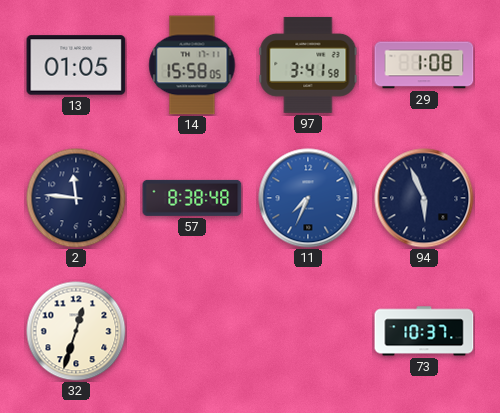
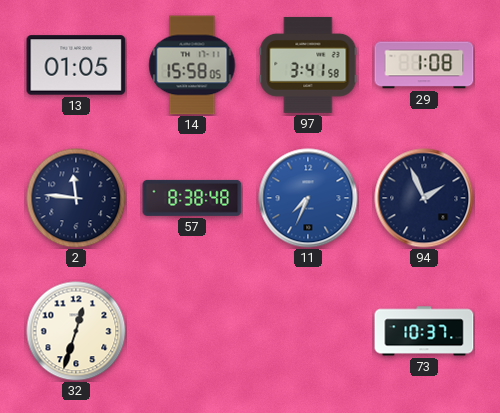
94: 5:56 -> 1:56 (424, 198)
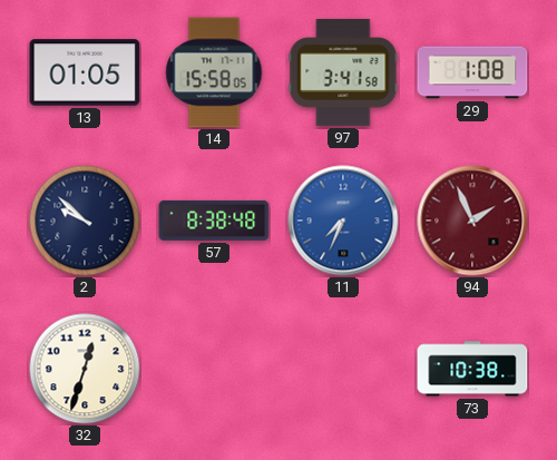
2: 11:46 -> 9:52 (85, 221)
94 dial: navy -> burgundy (472, 221)
73: 10:37 -> 10:38 (472, 369)
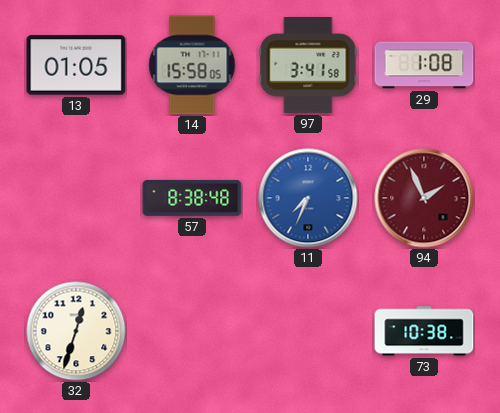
2: 9:52 -> none (85, 221)
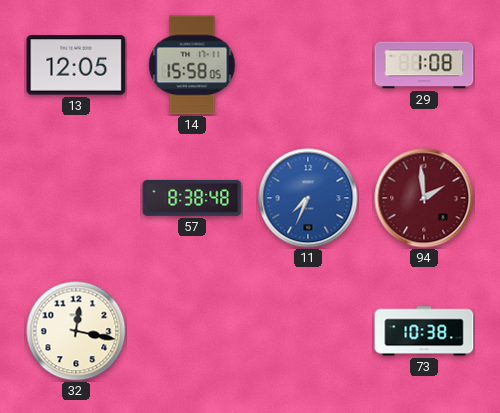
13: 01:05 -> 12:05 (76, 65)
97: 3:41 -> none (308, 65)
94: 1:56 -> 1:59 (424, 198)
32: 12:33 -> 12:17 (76, 331)
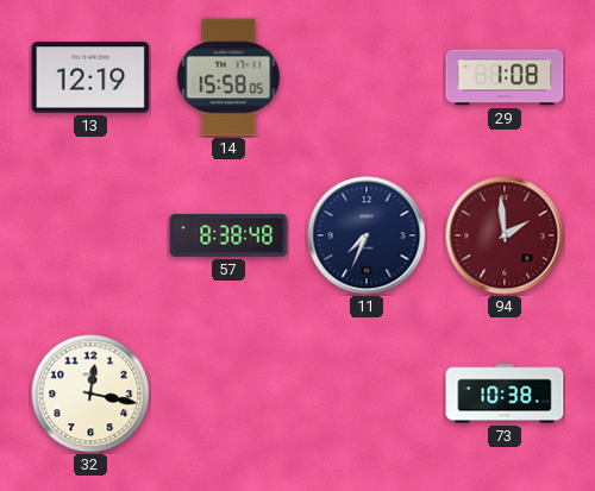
13: 12:05 -> 12:19 (90, 77)
11 dial: blue -> navy (367, 235)
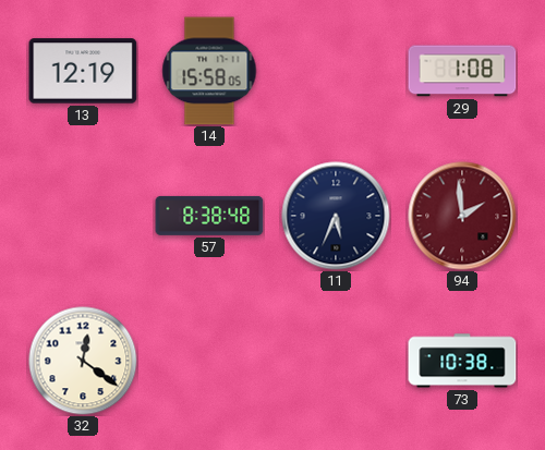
11: 7:34 -> 5:34 (336, 216)
32: 12:17 -> 12:21 (83, 361)
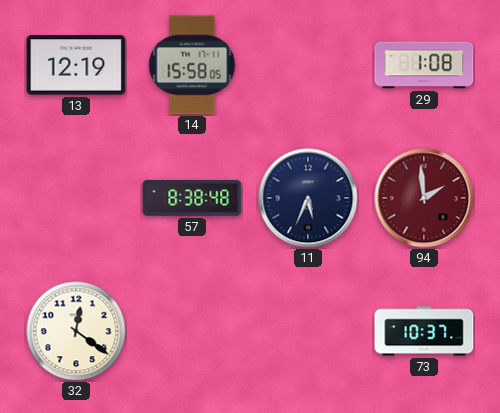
73: 10:38 -> 10:37 (424, 331)
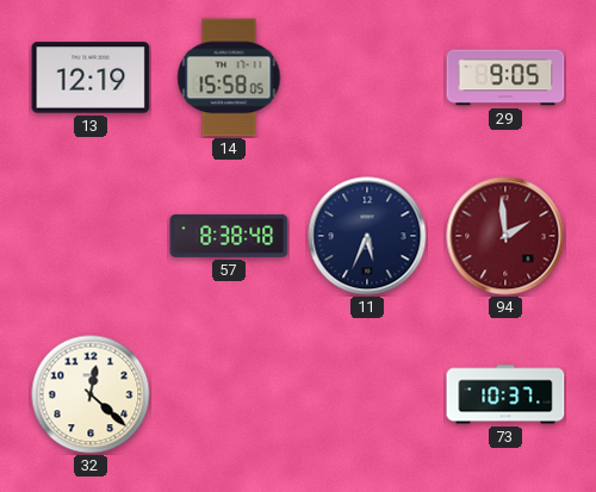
29: 1:08 -> 9:05 (505, 77)
32: 12:21 -> 12:22 (91, 394)
